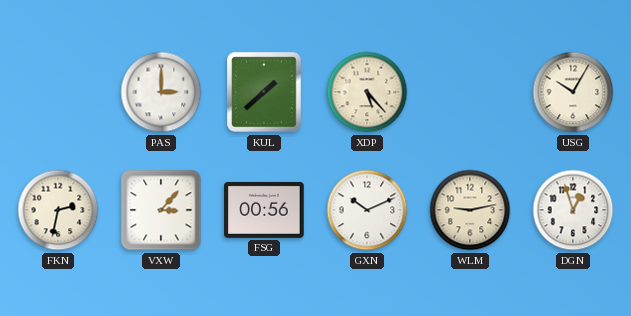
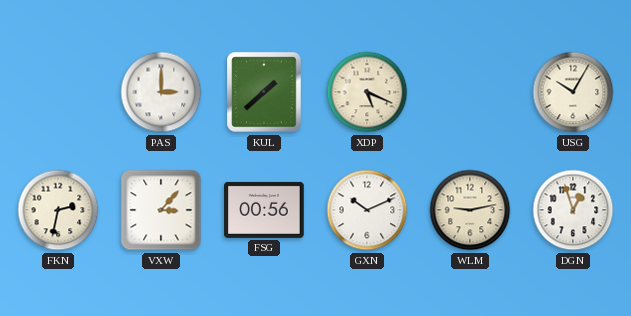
XDP: 5:23 -> 5:19 (367, 92)
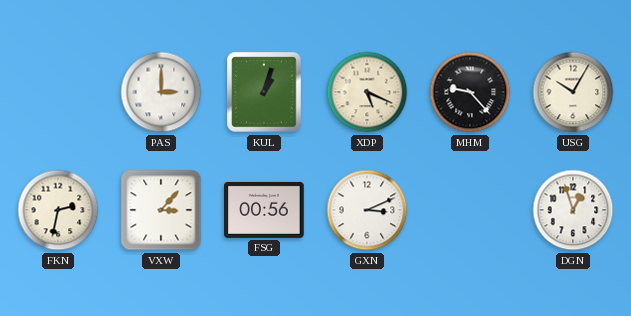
KUL: 1:38 -> 1:03 (264, 92)
MHM: none -> 9:23 (470, 92)
GXN: 10:11 -> 3:11 (367, 210)
WLM: 9:13 -> none (470, 210)
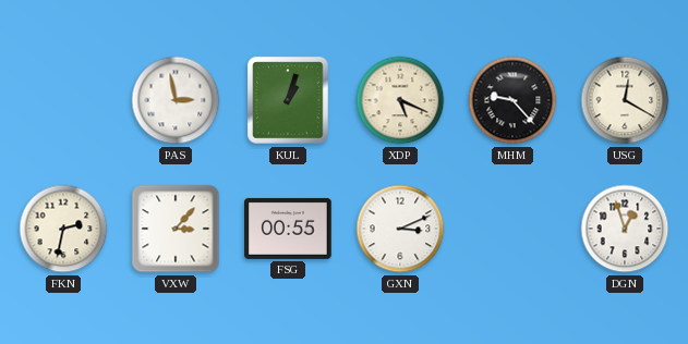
PAS: 3:00 -> 2:58 (176, 100)
USG: 10:05 -> 12:20 (625, 100)
FSG: 00:56 -> 00:55 (288, 229)
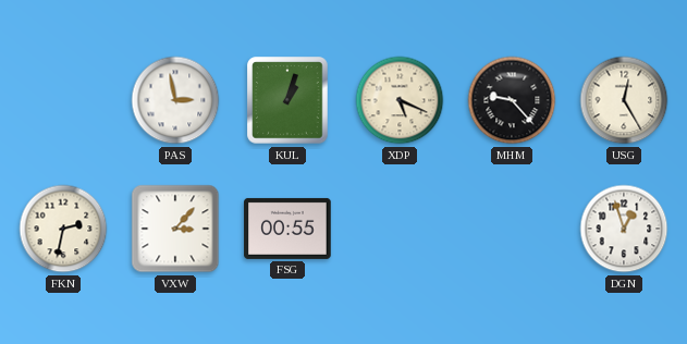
USG: 12:20 -> 12:25 (624, 100)
GXN: 3:11 -> none (400, 229)
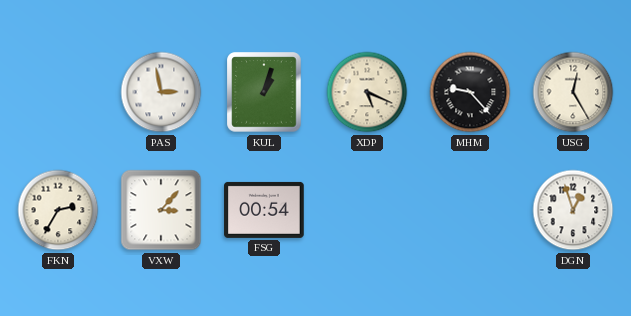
FKN: 2:32 -> 2:35 (58, 210)
FSG: 00:55 -> 00:54 (264, 210)
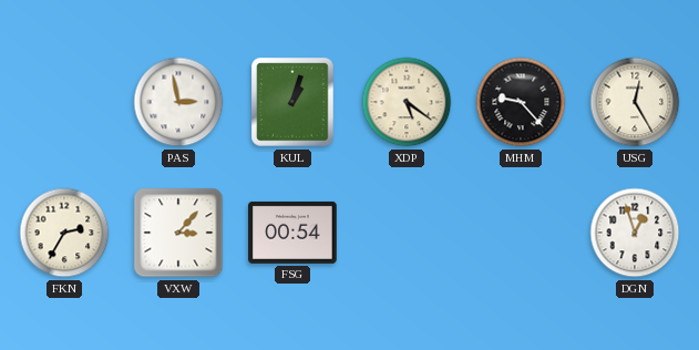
XDP: 5:19 -> 5:21 (407, 102)
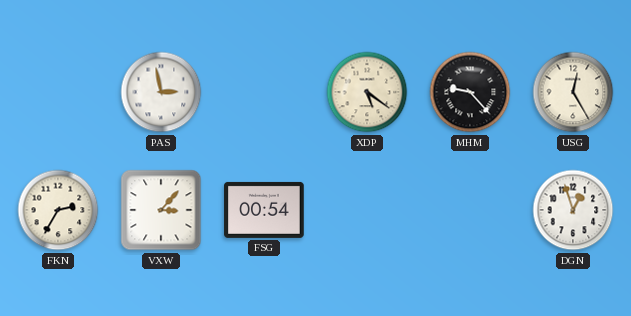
KUL: 1:03 -> none (292, 102)
